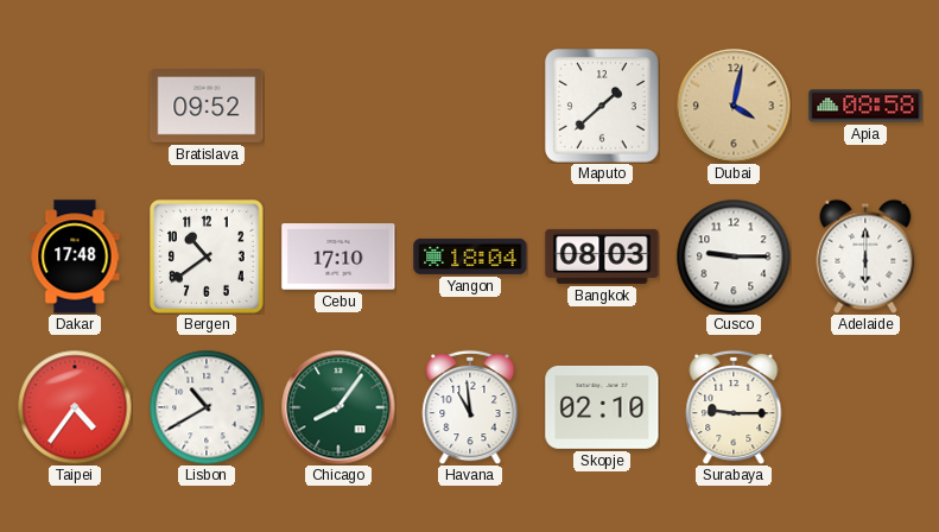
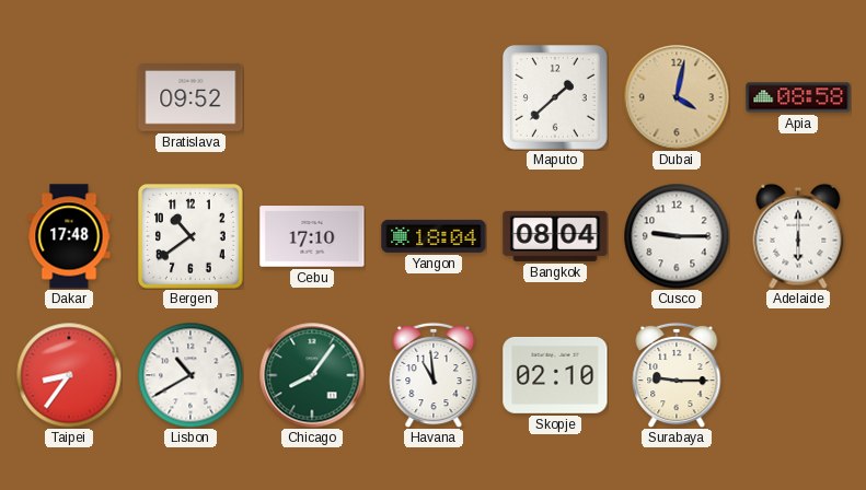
Bangkok: 08:03 -> 08:04 (555, 236)
Taipei: 4:36 -> 8:36 (69, 375)
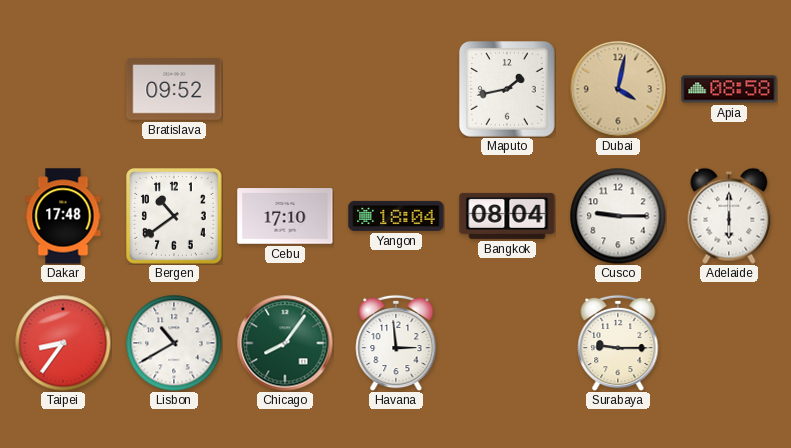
Maputo: 1:38 -> 1:43 (508, 90)
Havana: 10:59 -> 2:59 (396, 343)
Skopje: 02:10 -> none (555, 375)
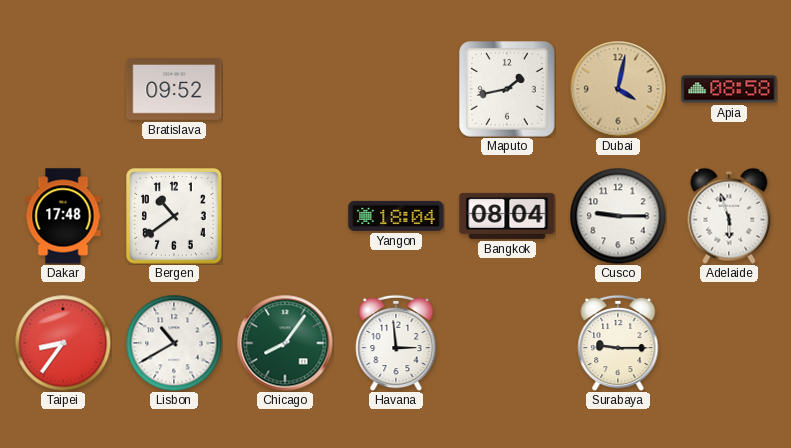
Cebu: 17:10 -> none (285, 216)
Adelaide: 6:00 -> 5:57 (729, 216)
